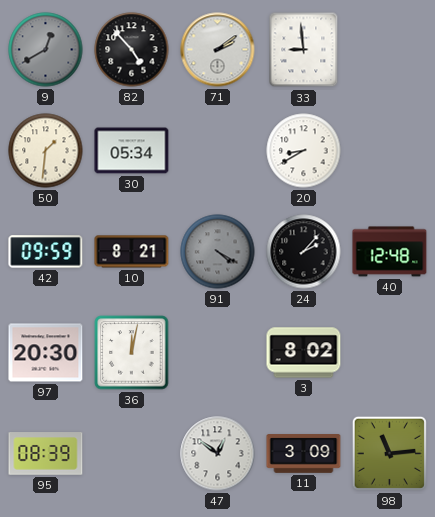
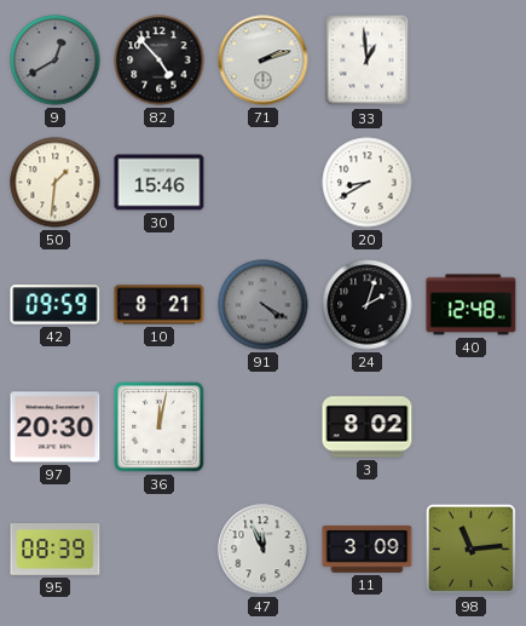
71: 2:09 -> 2:12 (264, 61)
33: 8:59 -> 12:59 (368, 61)
30: 05:34 -> 15:46 (160, 183)
24: 2:07 -> 2:03 (368, 305)
47: 12:51 -> 11:56 (264, 550)
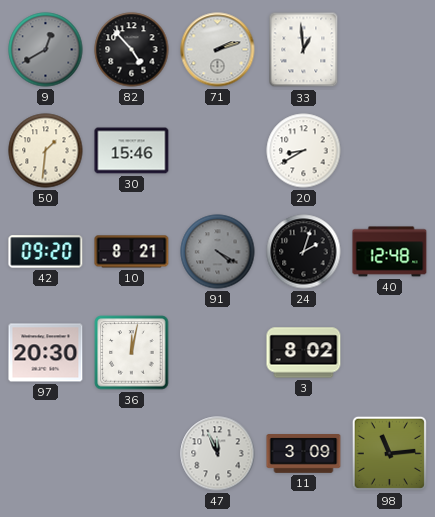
42: 09:59 -> 09:20 (46, 252)
95: 08:39 -> none (56, 550)
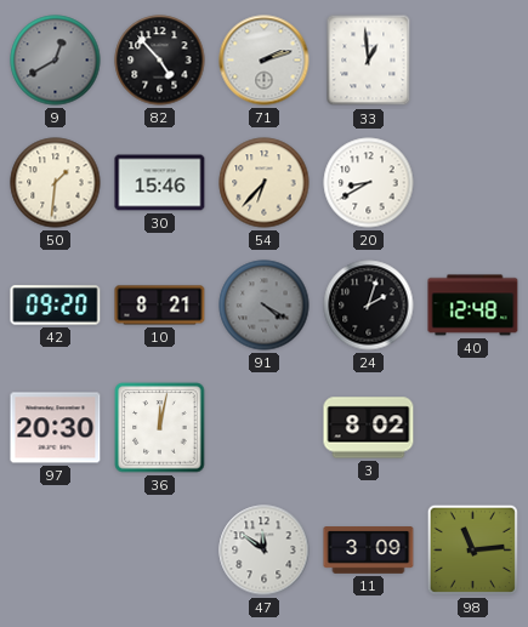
54: none -> 6:37 (265, 183)
47: 11:56 -> 11:51 (265, 551)
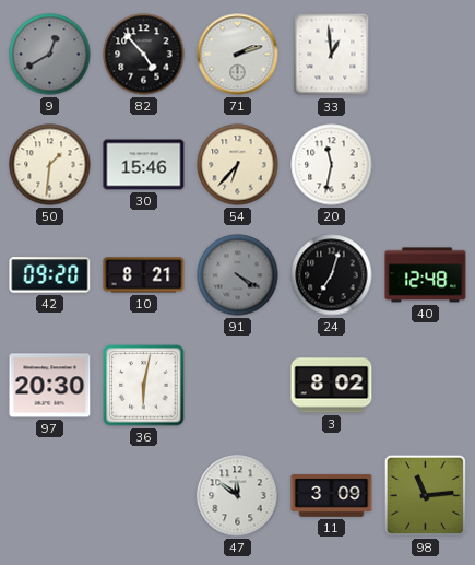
20: 8:40 -> 11:32 (332, 165)
24: 2:03 -> 7:03 (332, 275)
36: 12:02 -> 6:02 (144, 386)
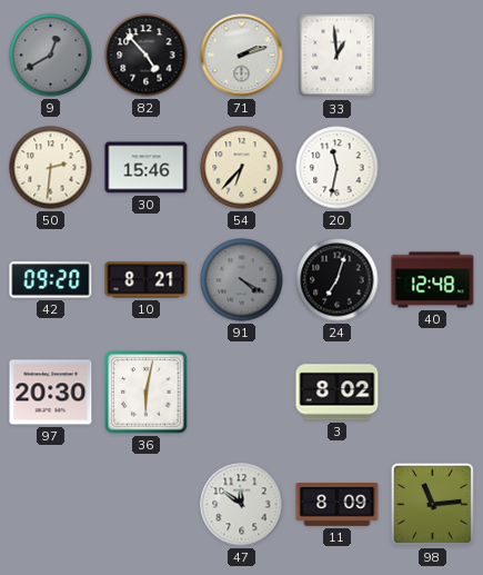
50: 1:31 -> 2:31 (51, 168)
11: 3:09 -> 8:09 (338, 505)
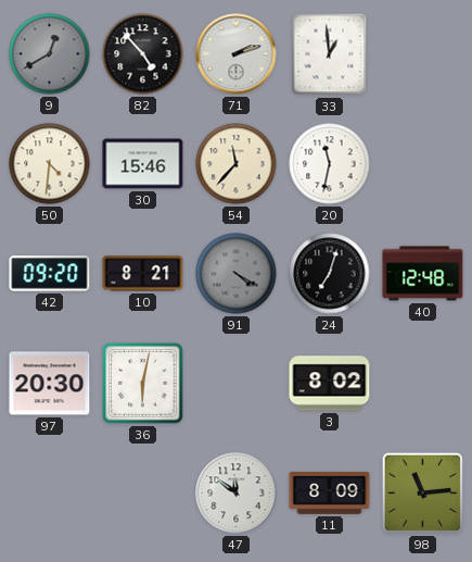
50: 2:31 -> 4:31 (50, 164)
54: 6:37 -> 11:37 (237, 164)
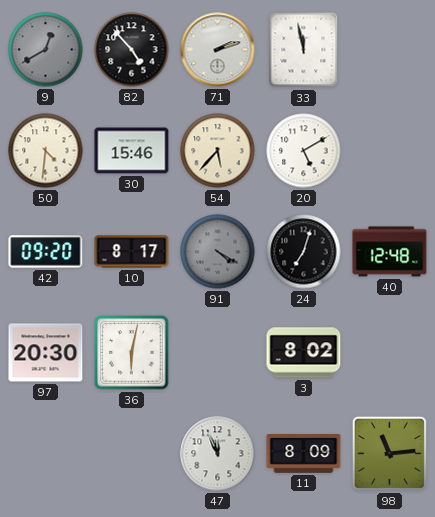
33: 12:59 -> 11:58 (304, 50)
54: 11:37 -> 5:37 (218, 151)
20: 11:32 -> 5:10 (304, 151)
10: 8:21 -> 8:17 (132, 252)
47: 11:51 -> 11:56 (218, 454)
